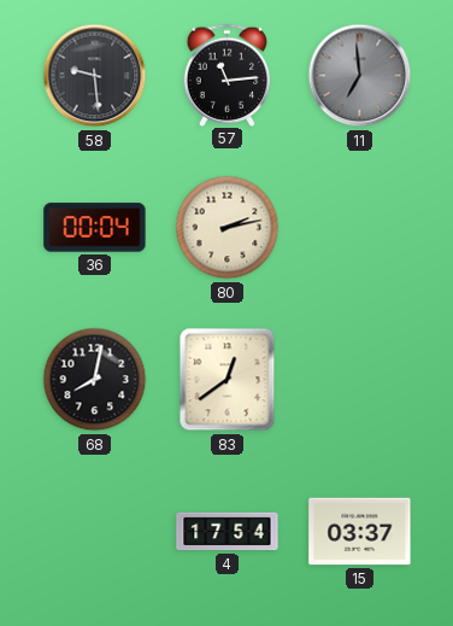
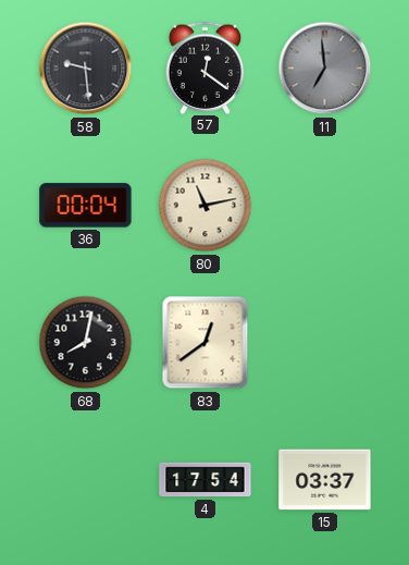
57: 11:14 -> 12:21 (206, 67)
80: 2:13 -> 11:13 (206, 206)
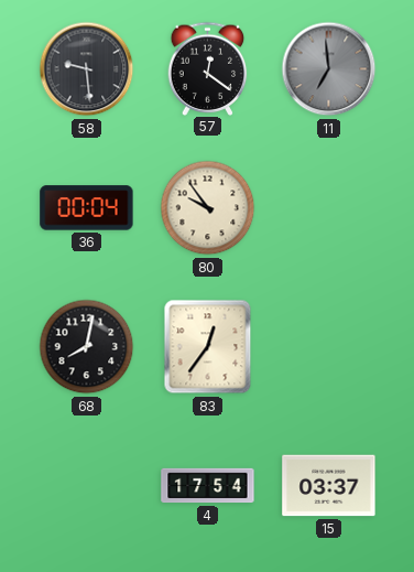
80: 11:13 -> 9:54 (208, 208)
83: 12:39 -> 12:36 (208, 347)
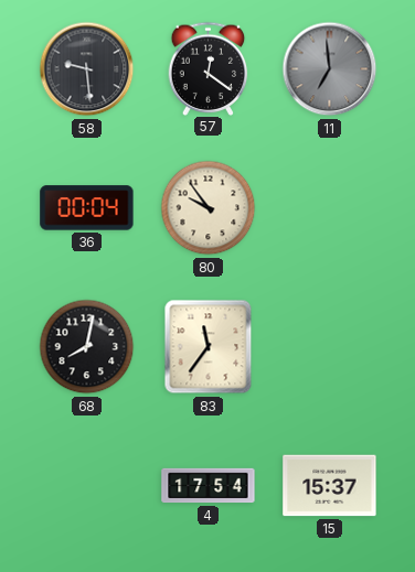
83: 12:36 -> 11:36 (209, 347)
15: 03:37 -> 15:37 (330, 486)
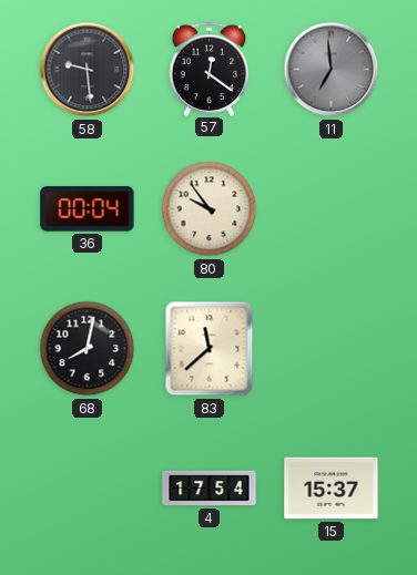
83: 11:36 -> 11:38 (210, 349)
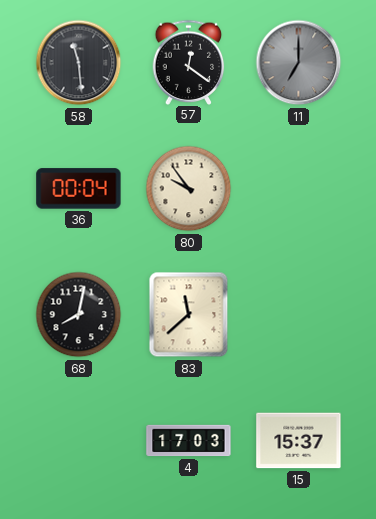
58: 9:29 -> 11:29 (79, 63)
11: 6:59 -> 7:00 (299, 63)
4: 17:54 -> 17:03 (189, 441)
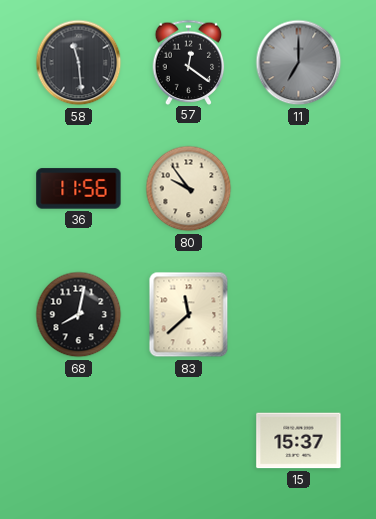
36: 00:04 -> 11:56 (79, 189)
4: 17:03 -> none (189, 441)
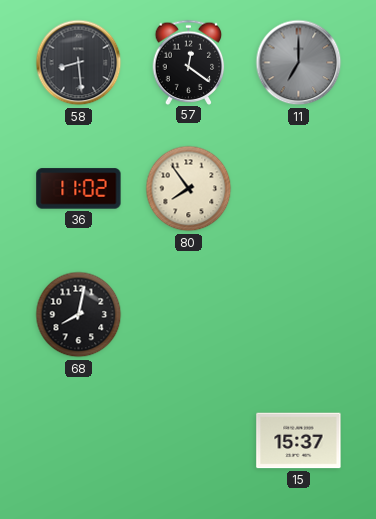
58: 11:29 -> 8:29 (79, 63)
36: 11:56 -> 11:02 (79, 189)
80: 9:54 -> 7:54 (189, 189)
83: 11:38 -> none (189, 315)
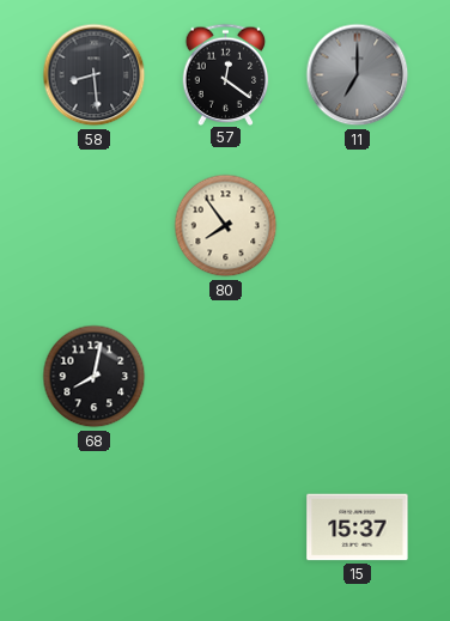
36: 11:02 -> none (79, 189)
